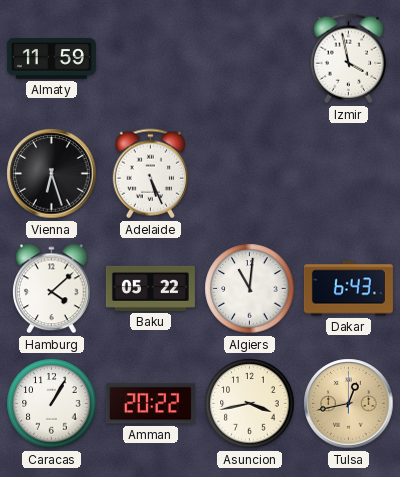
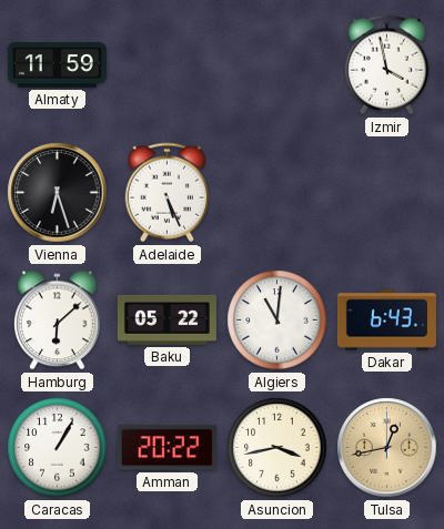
Hamburg: 4:08 -> 6:08 (58, 321)
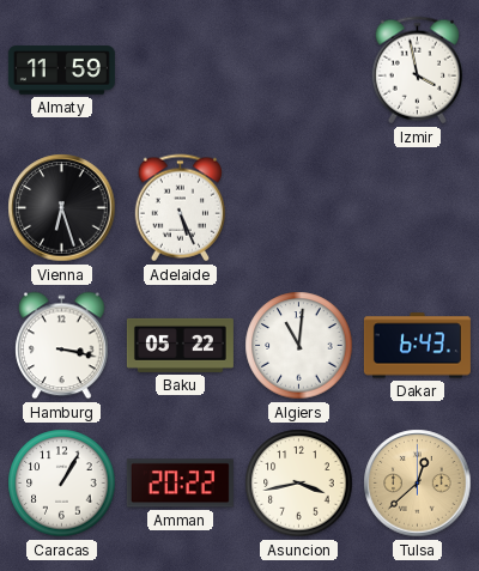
Hamburg: 6:08 -> 3:17 (62, 346)
Tulsa: 12:43 -> 12:38 (418, 484)
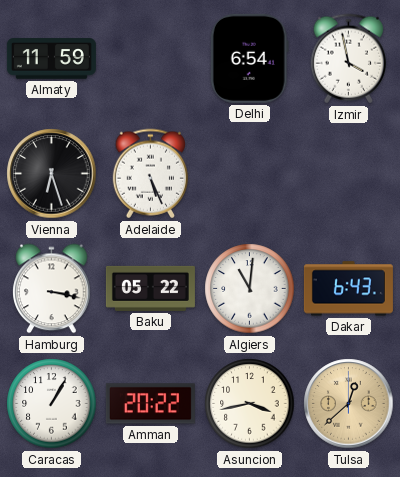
Delhi: none -> 6:54 (249, 58)
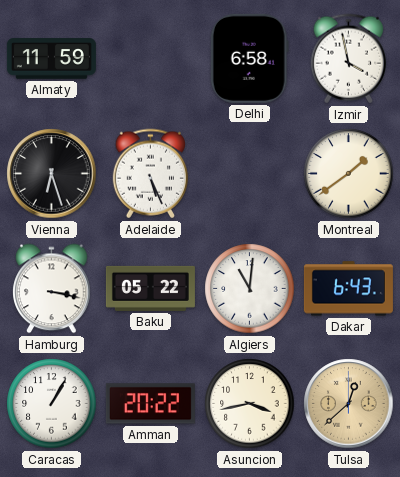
Delhi: 6:54 -> 6:58 (249, 58)
Montreal: none -> 1:39 (349, 174)
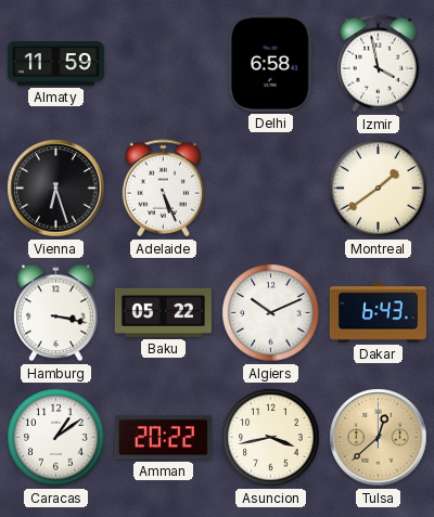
Algiers: 11:01 -> 10:11 (271, 313)
Caracas: 1:05 -> 1:09 (56, 438)
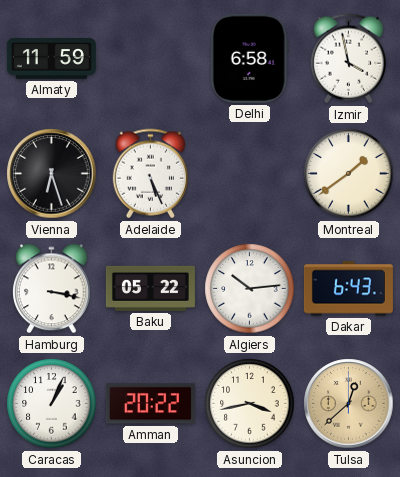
Algiers: 10:11 -> 10:14 (250, 289)
Caracas: 1:09 -> 1:04 (52, 404)
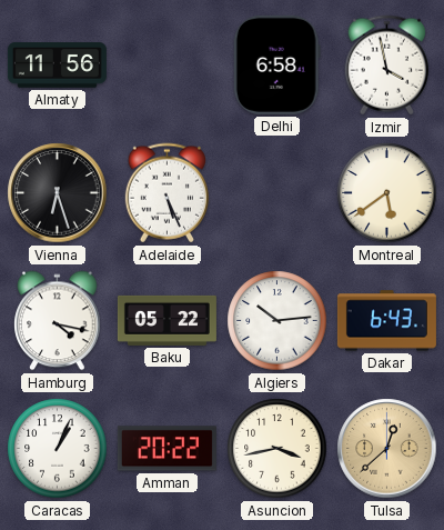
Almaty: 11:59 -> 11:56 (57, 66)
Montreal: 1:39 -> 5:39 (387, 193)
Hamburg: 3:17 -> 4:17 (58, 321)
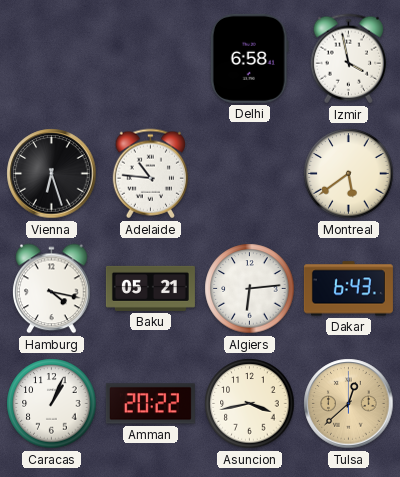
Almaty: 11:56 -> none (57, 66)
Adelaide: 5:26 -> 10:46 (150, 174)
Baku: 05:22 -> 05:21 (150, 288)
Algiers: 10:14 -> 6:14 (250, 289)
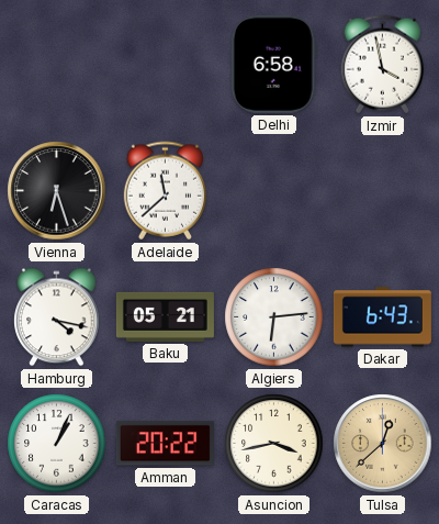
Adelaide: 10:46 -> 11:38 (165, 191)
Montreal: 5:39 -> none (349, 174)
